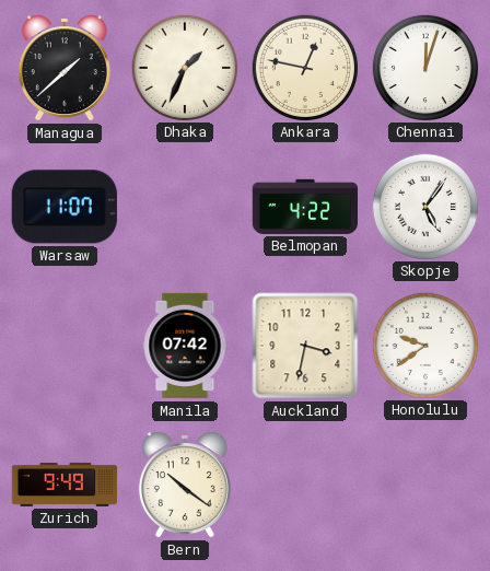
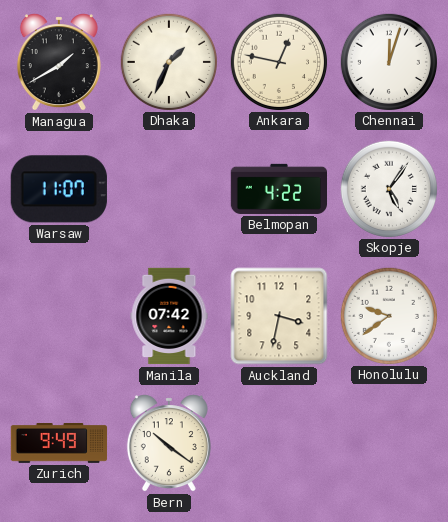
Managua: 1:38 -> 1:40 (59, 62)
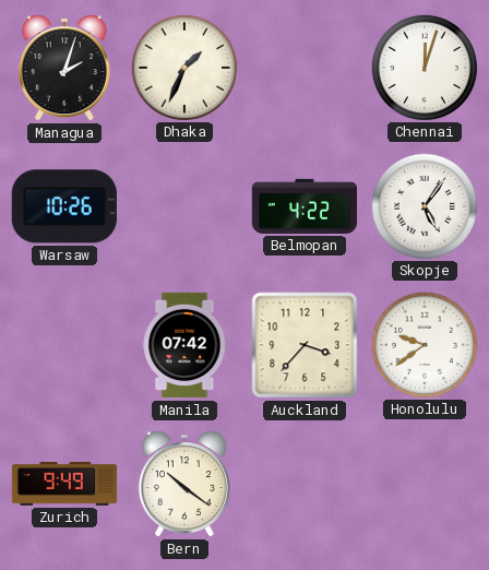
Managua: 1:40 -> 2:03 (64, 68)
Ankara: 12:47 -> none (278, 61)
Warsaw: 11:07 -> 10:26 (64, 206)
Auckland: 3:32 -> 3:37 (305, 345)
